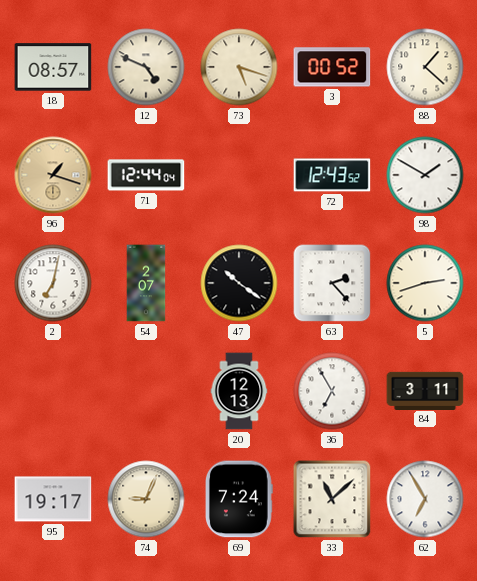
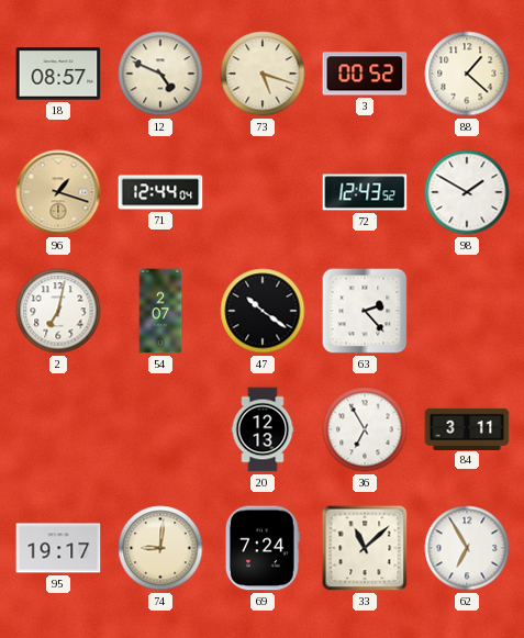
5: 2:42 -> none (425, 283)
74: 9:04 -> 9:01 (160, 548)
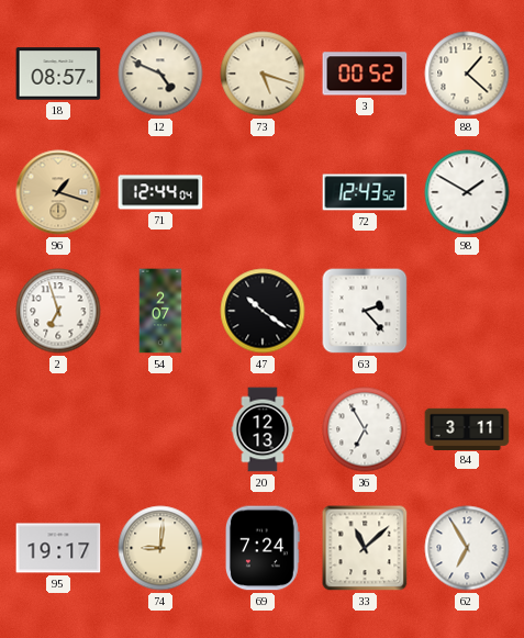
2: 7:02 -> 6:57 (58, 311)
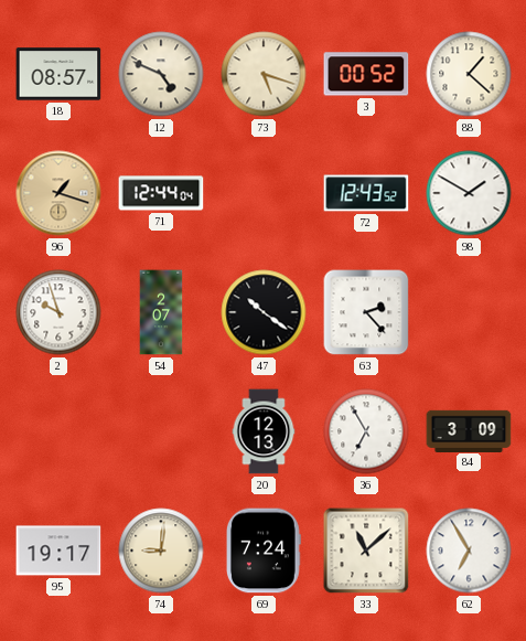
2: 6:57 -> 9:57 (58, 312)
84: 3:11 -> 3:09 (469, 430)
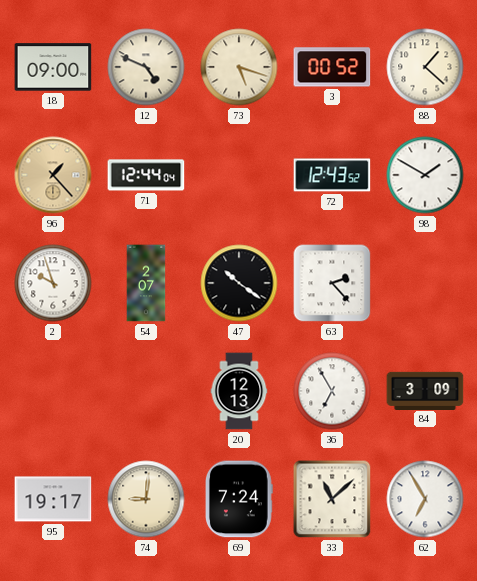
18: 08:57 -> 09:00 (53, 67)
96: 1:18 -> 1:23 (53, 175)
